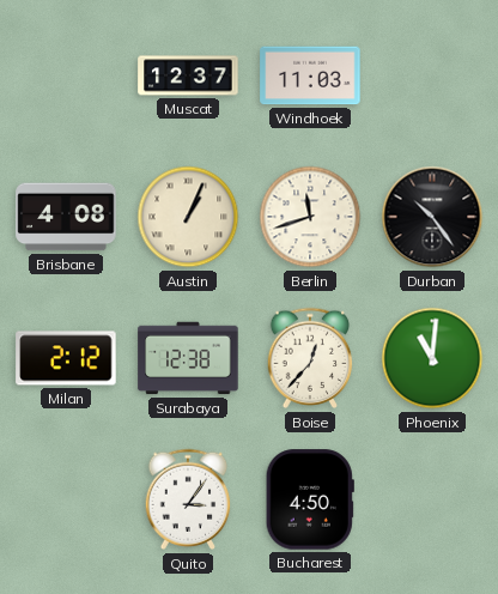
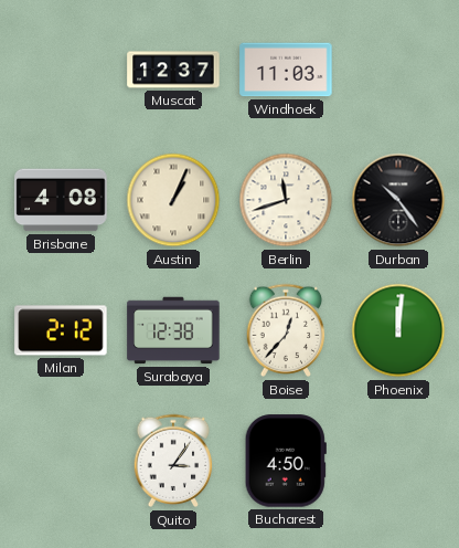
Phoenix: 11:01 -> 12:01 (398, 330)
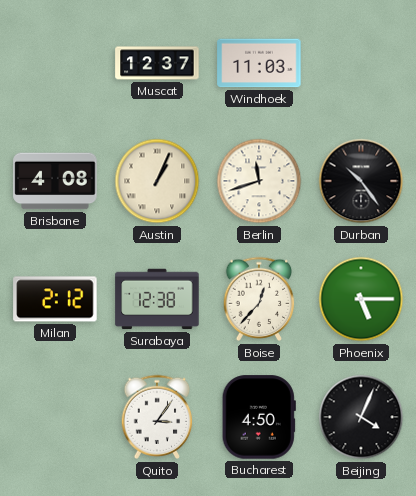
Phoenix: 12:01 -> 5:15 (361, 299)
Beijing: none -> 4:04 (361, 417)
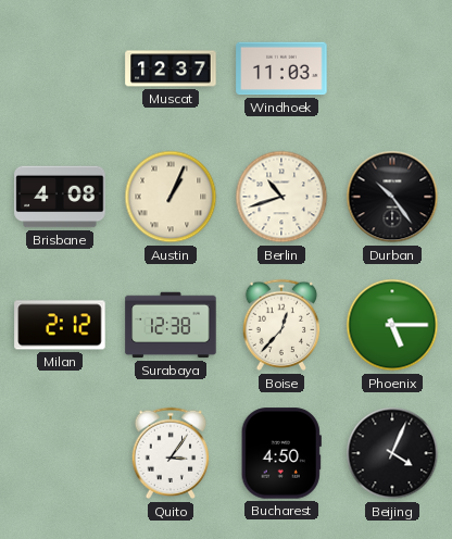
Berlin: 11:42 -> 10:42 (281, 197)
